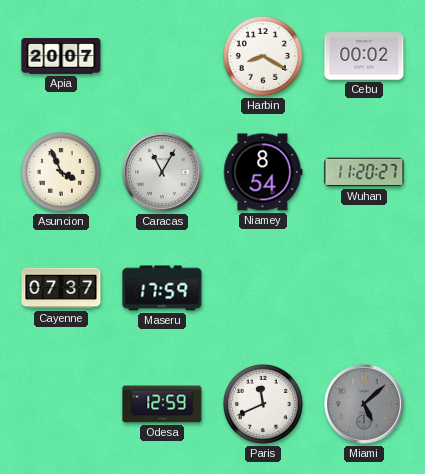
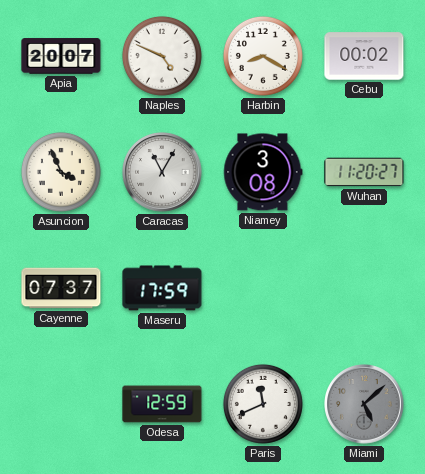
Naples: none -> 4:49 (162, 56)
Niamey: 8:54 -> 3:08 (263, 172)
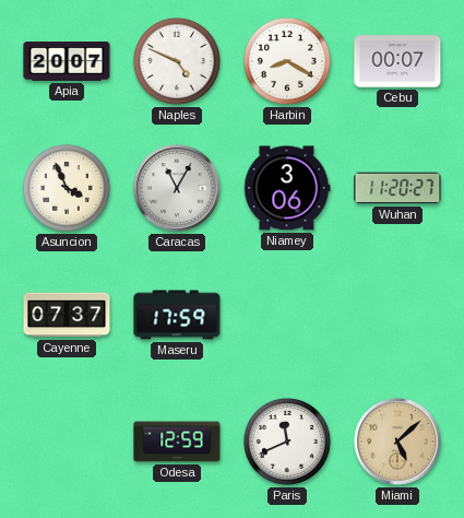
Cebu: 00:02 -> 00:07 (397, 61)
Niamey: 3:08 -> 3:06 (287, 188)
Miami dial: grey -> champagne (397, 442)
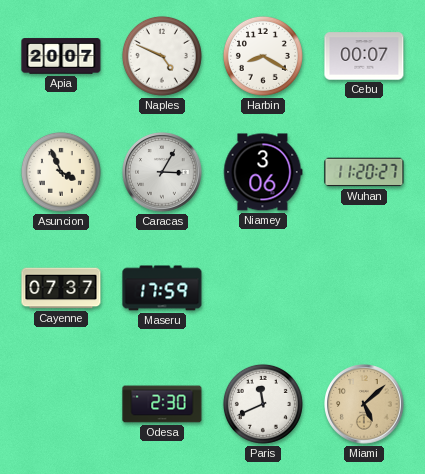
Caracas: 11:05 -> 3:05 (162, 172)
Odesa: 12:59 -> 2:30 (162, 404)
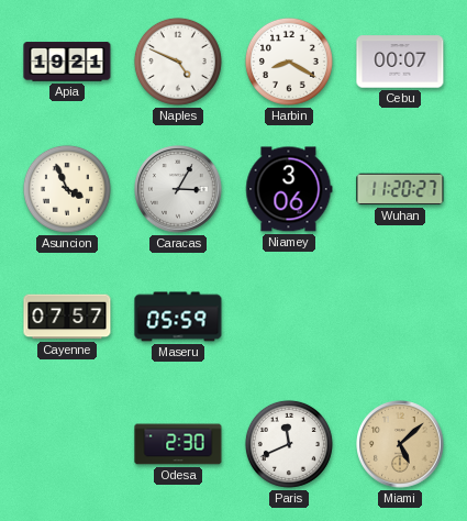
Apia: 20:07 -> 19:21 (67, 62)
Cayenne: 07:37 -> 07:57 (67, 317)
Maseru: 17:59 -> 05:59 (178, 317)
